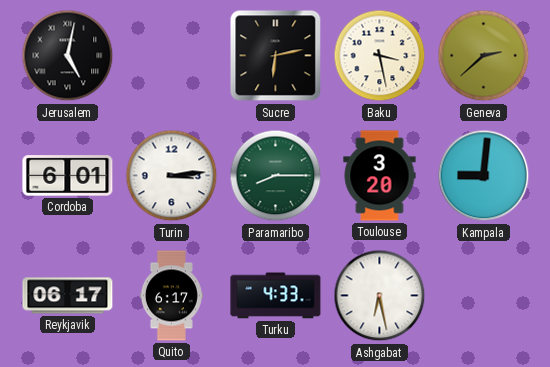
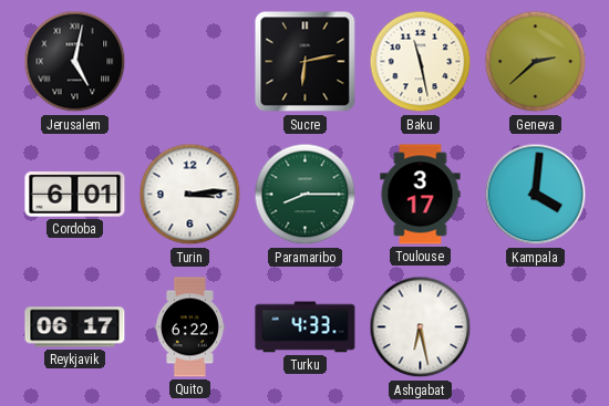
Baku: 3:28 -> 11:28 (421, 62)
Toulouse: 3:20 -> 3:17 (421, 195)
Kampala: 9:01 -> 4:01 (536, 195)
Quito: 6:17 -> 6:22 (189, 327)
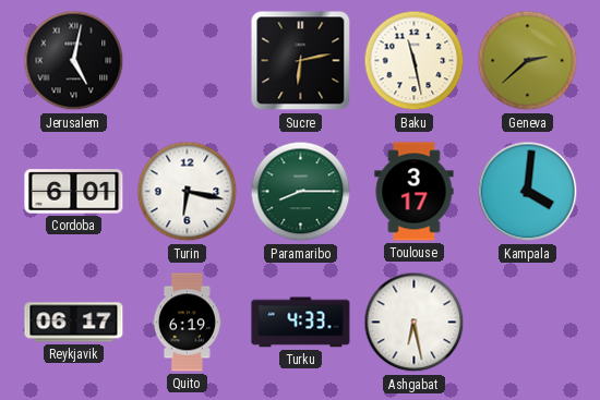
Turin: 3:14 -> 6:17 (188, 192)
Quito: 6:22 -> 6:19 (187, 323)
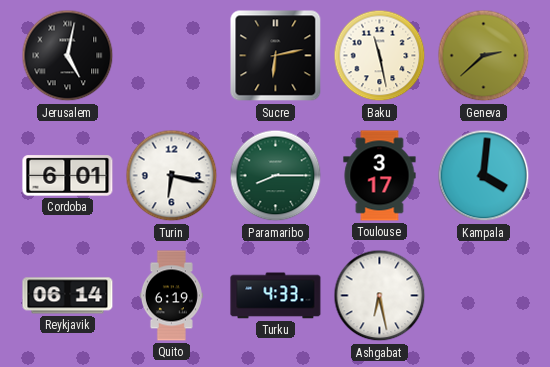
Reykjavik: 06:17 -> 06:14 (68, 296)
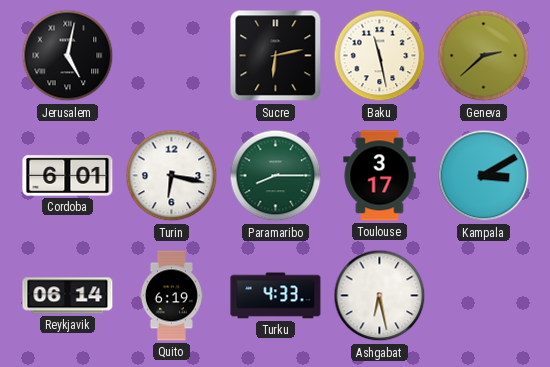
Kampala: 4:01 -> 3:10 (484, 176)
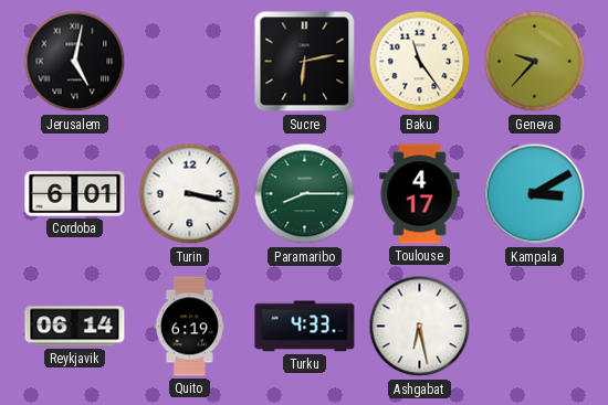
Baku: 11:28 -> 11:24 (420, 62)
Geneva: 2:38 -> 9:37 (535, 62)
Turin: 6:17 -> 3:17 (190, 194)
Toulouse: 3:17 -> 4:17 (420, 194)
